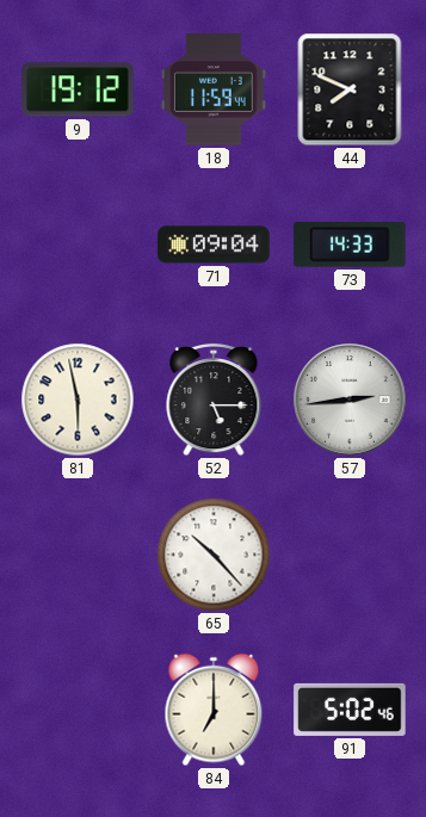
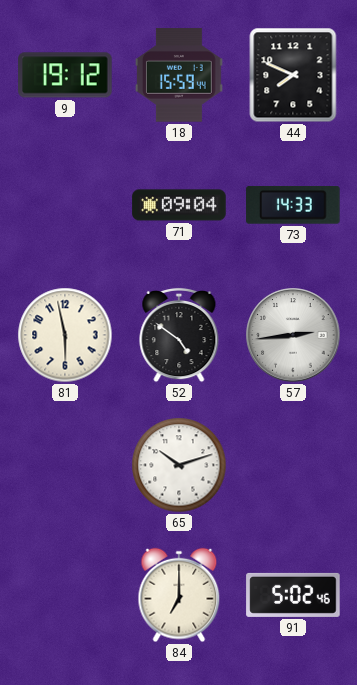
18: 11:59 -> 15:59 (179, 75)
52: 5:15 -> 4:51 (179, 335)
65: 10:23 -> 10:12 (179, 465)
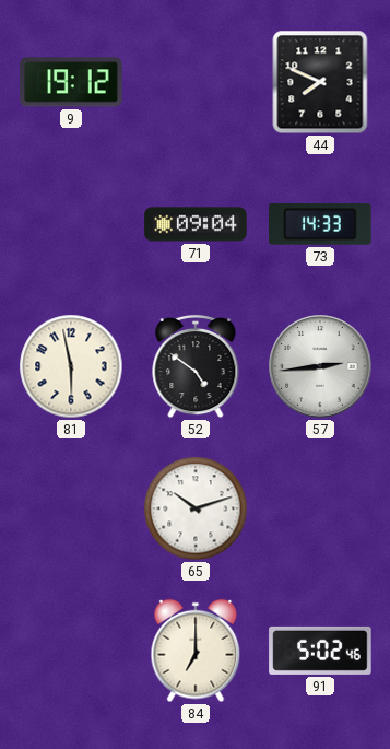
18: 15:59 -> none (179, 75)
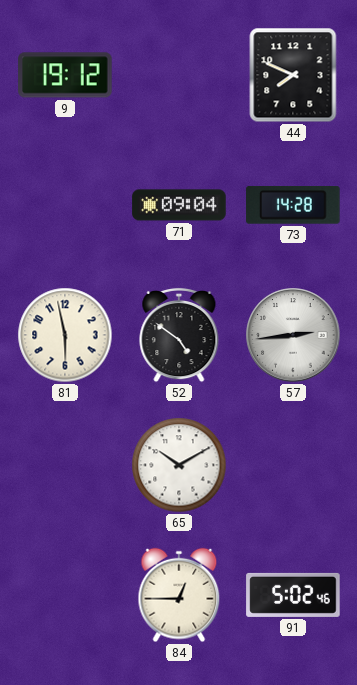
73: 14:33 -> 14:28 (293, 206)
65: 10:12 -> 10:10 (179, 465)
84: 7:00 -> 12:45 (179, 595)
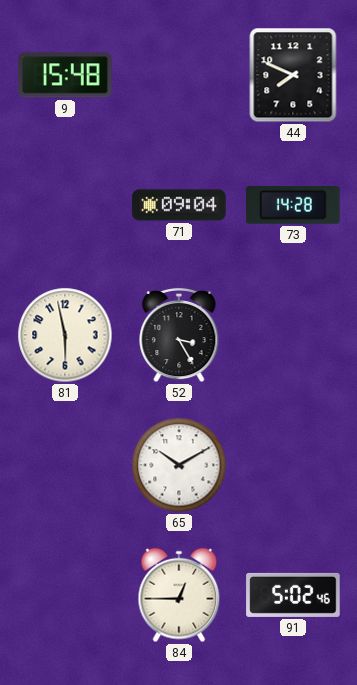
9: 19:12 -> 15:48 (65, 75)
52: 4:51 -> 3:25 (179, 335)
57: 2:44 -> none (293, 335)
